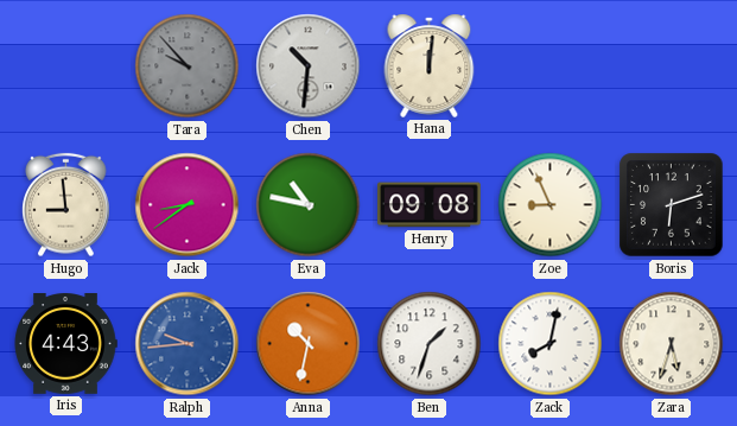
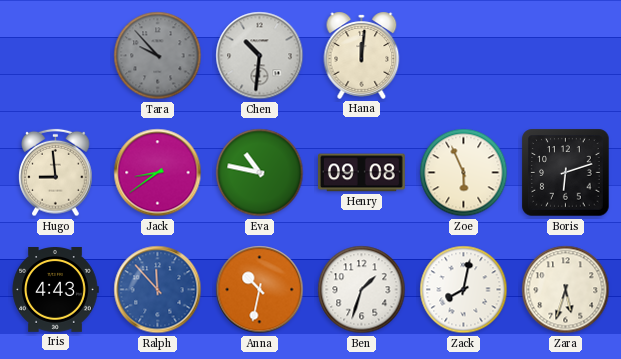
Zoe: 8:56 -> 5:56 (464, 173)
Ralph: 9:44 -> 11:53 (158, 290)
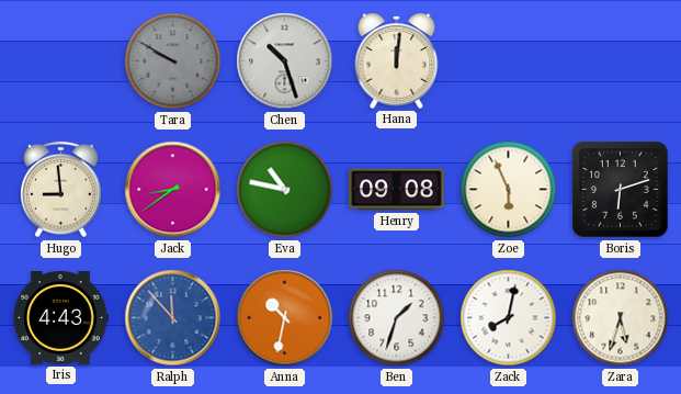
Tara: 9:53 -> 9:50 (173, 61)
Chen: 10:31 -> 10:27 (285, 61)
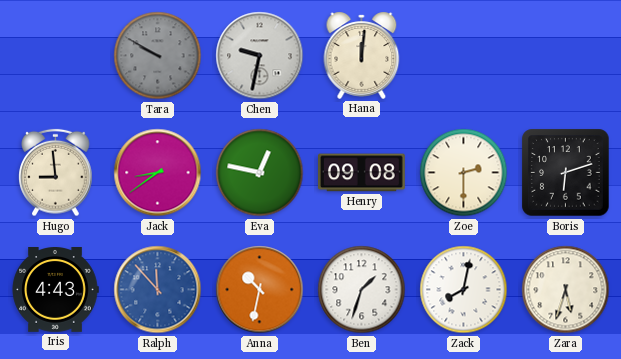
Chen: 10:27 -> 9:32 (260, 56)
Eva: 10:47 -> 12:47 (260, 173)
Zoe: 5:56 -> 2:30 (464, 173)
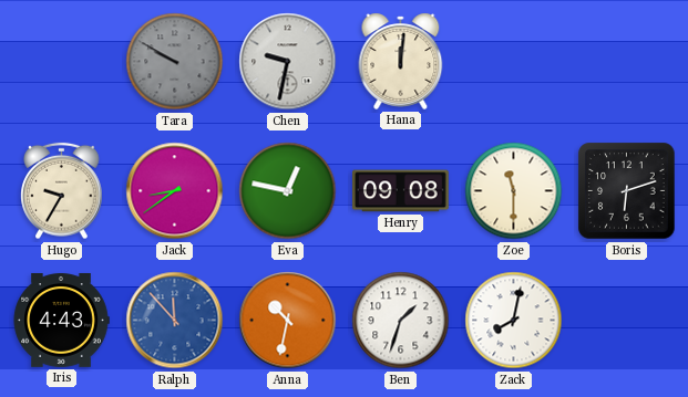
Hugo: 8:59 -> 9:35 (62, 191)
Zoe: 2:30 -> 11:30 (514, 191)
Zara: 5:33 -> none (566, 290)
